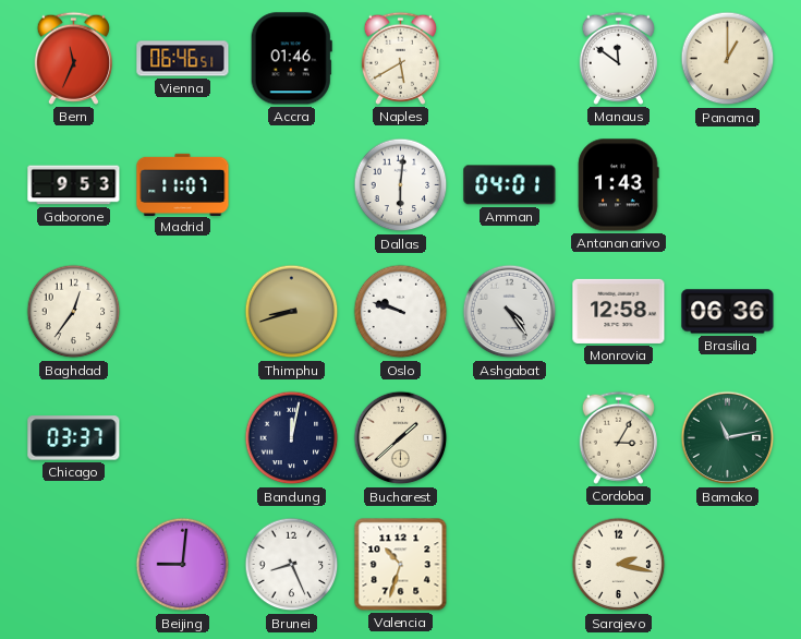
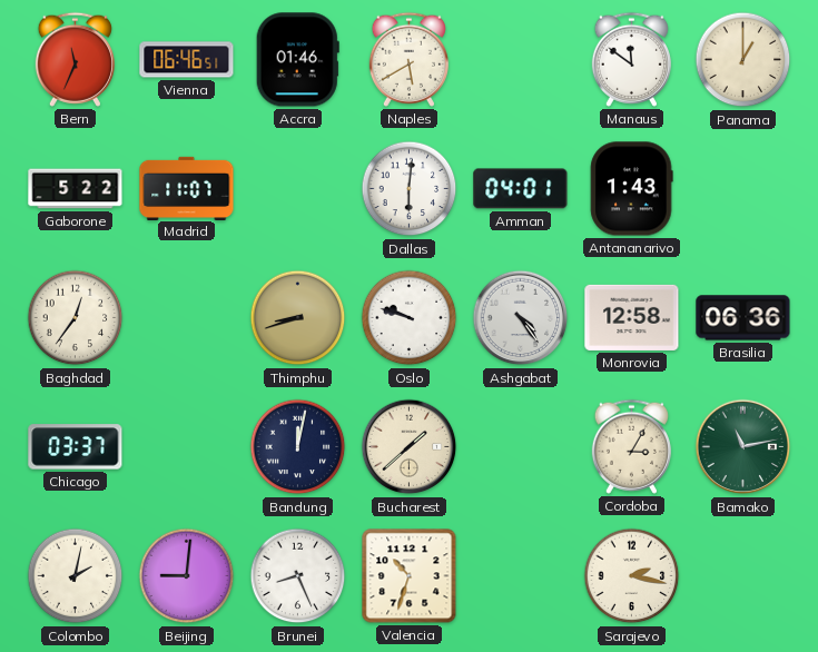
Gaborone: 9:53 -> 5:22 (76, 189)
Colombo: none -> 2:02 (76, 576)
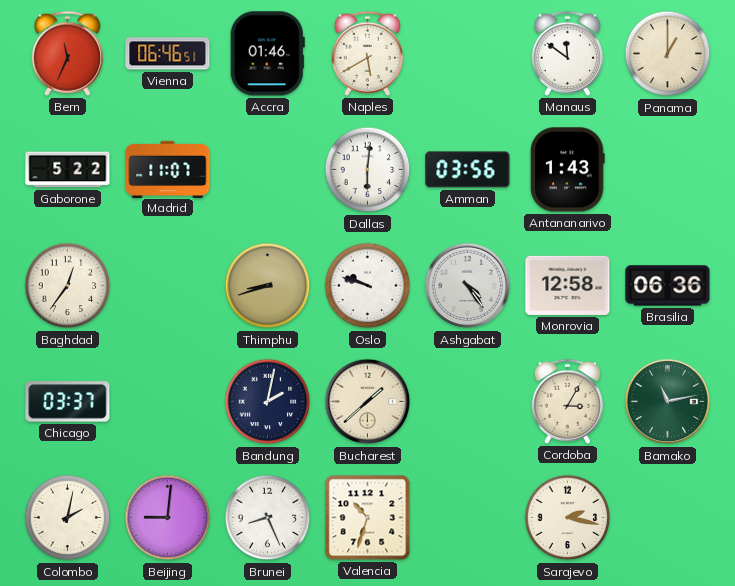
Amman: 04:01 -> 03:56 (468, 170)
Bandung: 12:02 -> 2:02 (268, 402)
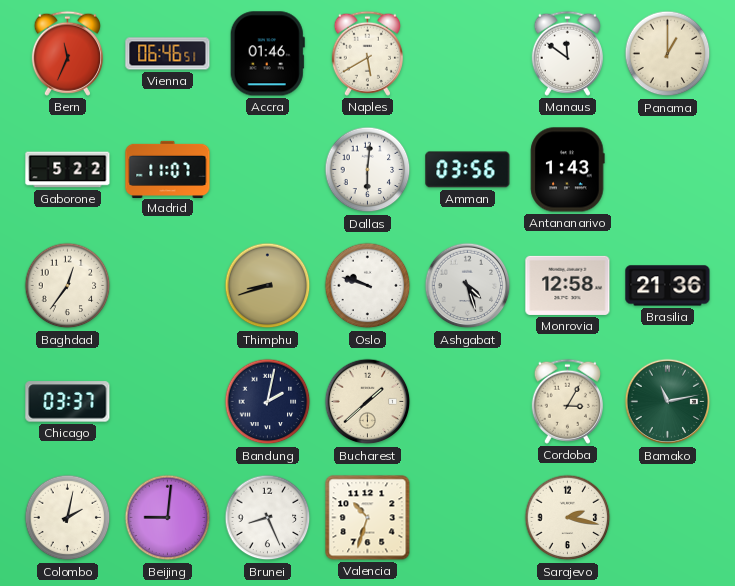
Ashgabat: 4:24 -> 4:27 (468, 286)
Brasilia: 06:36 -> 21:36 (668, 286)
